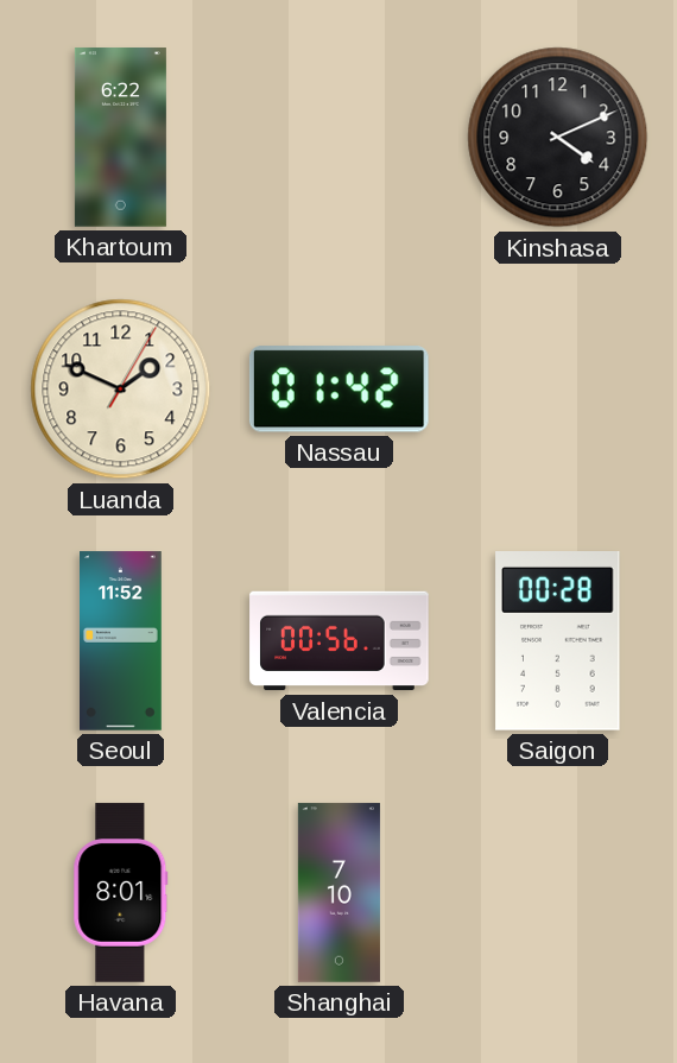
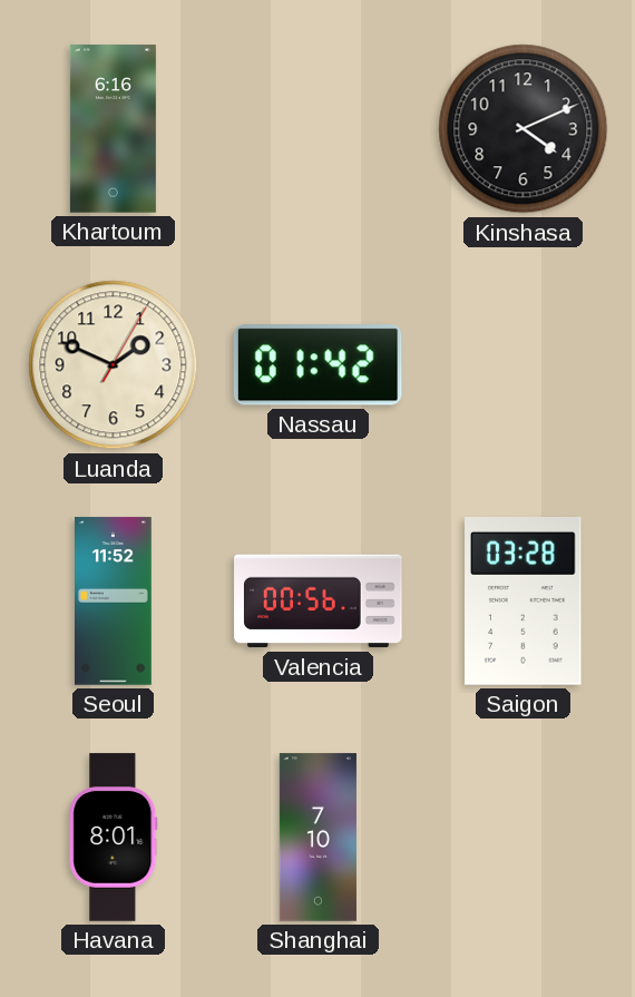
Khartoum: 6:22 -> 6:16 (113, 129)
Saigon: 00:28 -> 03:28 (524, 602)
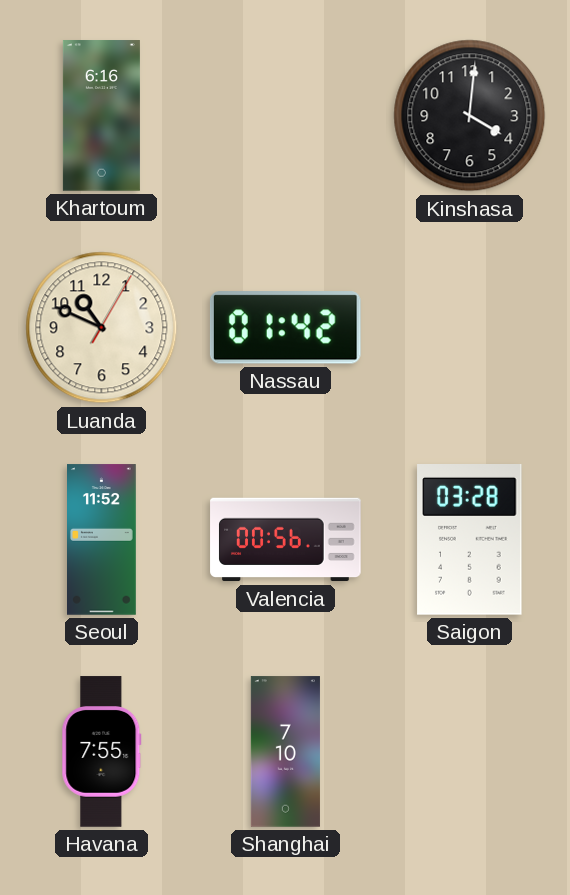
Kinshasa: 4:11 -> 4:01 (470, 116)
Luanda: 1:49 -> 10:49 (102, 328)
Havana: 8:01 -> 7:55 (102, 752)
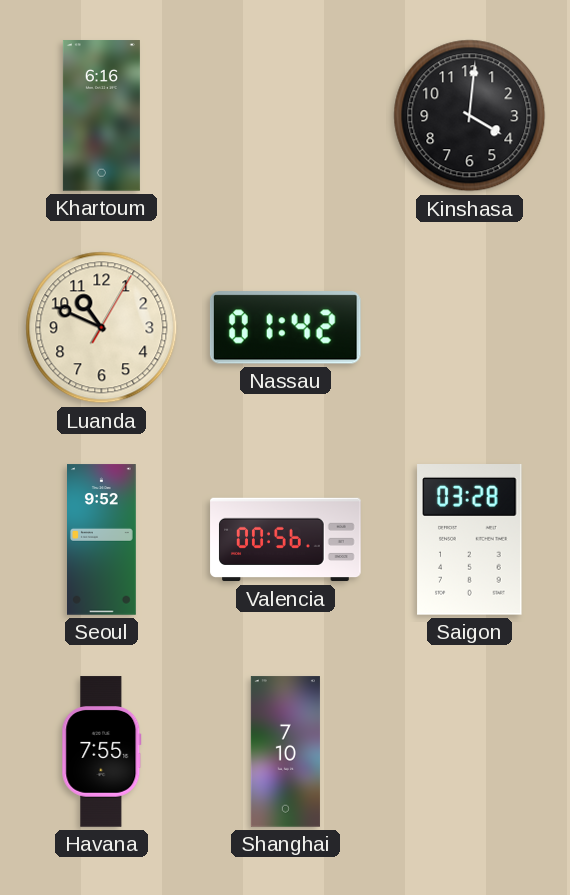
Seoul: 11:52 -> 9:52 (102, 540)
